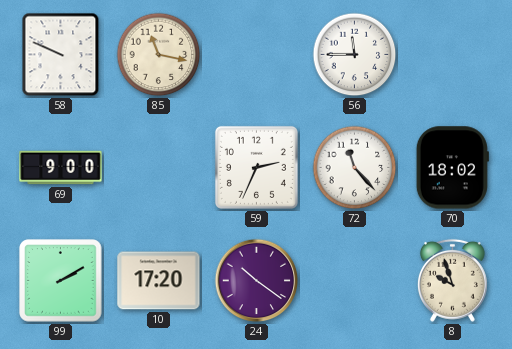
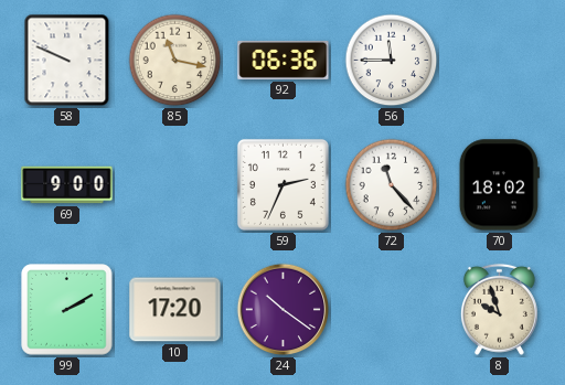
92: none -> 06:36 (284, 60)
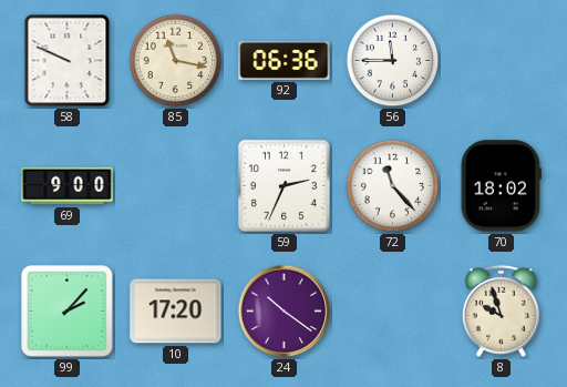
99: 2:10 -> 2:07 (68, 312)
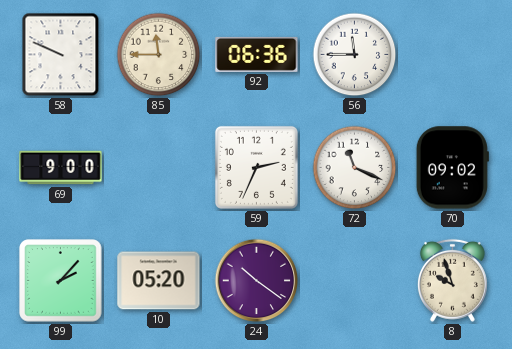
85: 11:17 -> 11:45 (159, 55)
72: 11:23 -> 11:19 (355, 168)
70: 18:02 -> 09:02 (452, 168)
10: 17:20 -> 05:20 (159, 281)
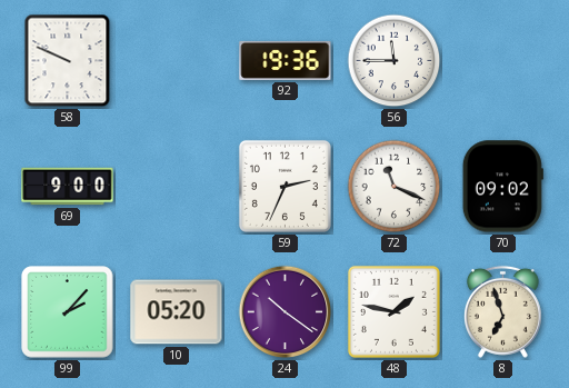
85: 11:45 -> none (159, 55)
92: 06:36 -> 19:36 (286, 60)
48: none -> 1:47 (393, 311)
8: 9:57 -> 6:57 (502, 311)
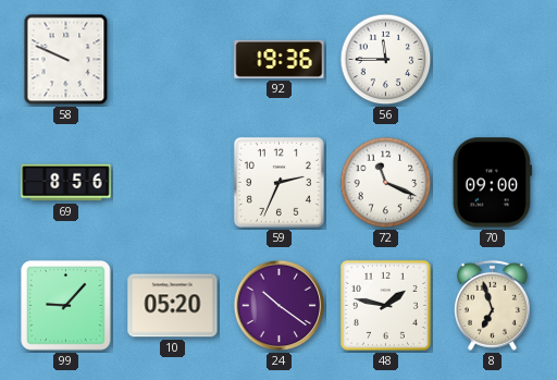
69: 9:00 -> 8:56 (66, 183)
70: 09:02 -> 09:00 (492, 183)
99: 2:07 -> 9:07 (66, 306)
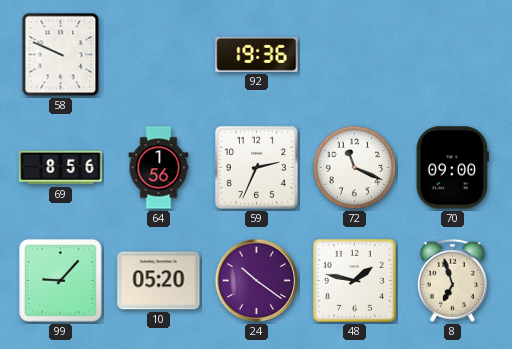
56: 11:45 -> none (386, 60)
64: none -> 1:56 (159, 168)
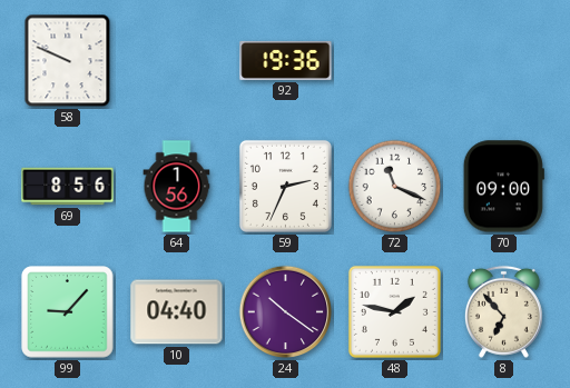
10: 05:20 -> 04:40 (177, 312)
8: 6:57 -> 6:53 (503, 311)
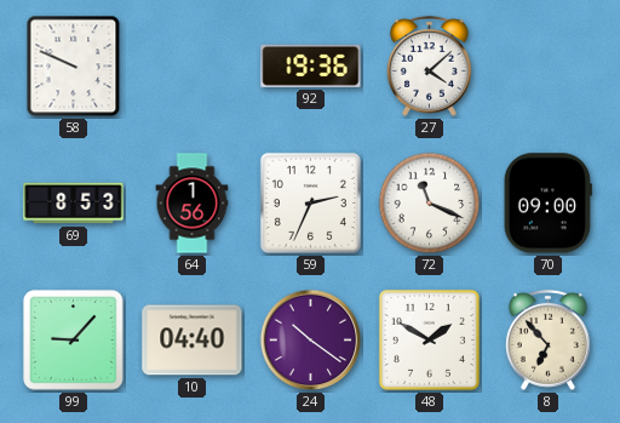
27: none -> 4:08 (429, 65)
69: 8:56 -> 8:53 (74, 204)
48: 1:47 -> 1:50 (429, 339)
